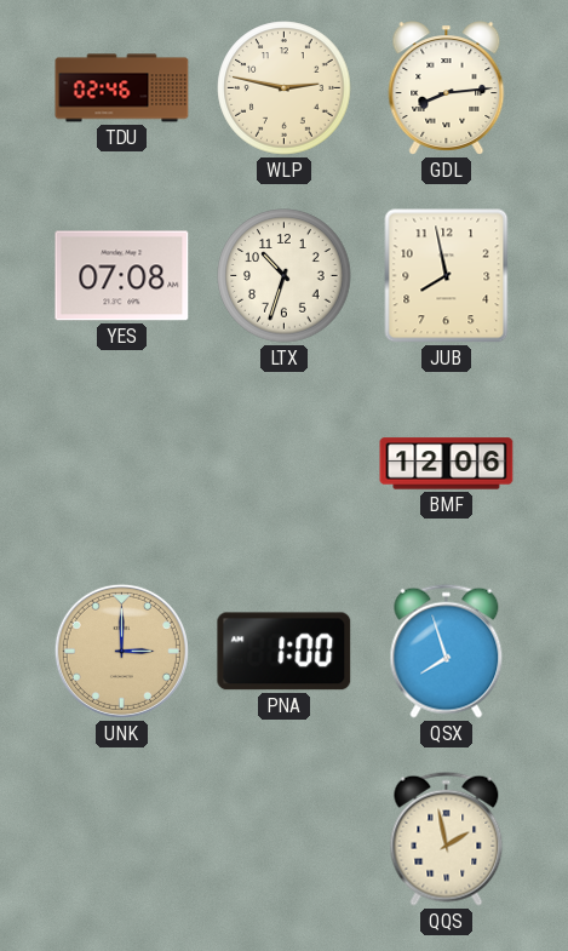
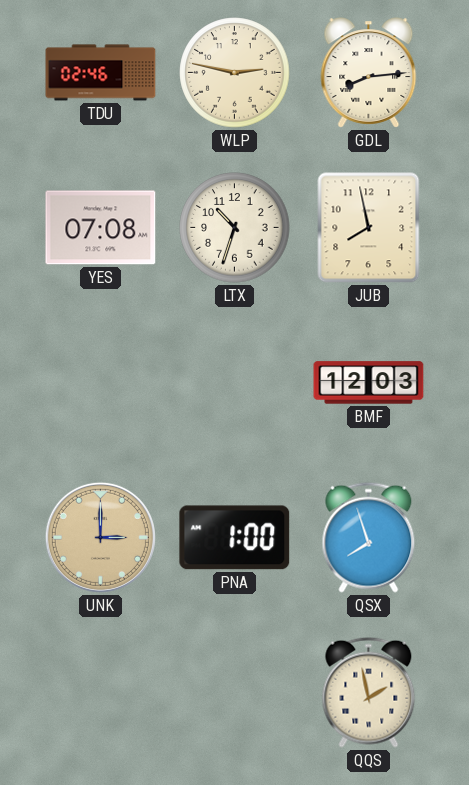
BMF: 12:06 -> 12:03 (369, 383)
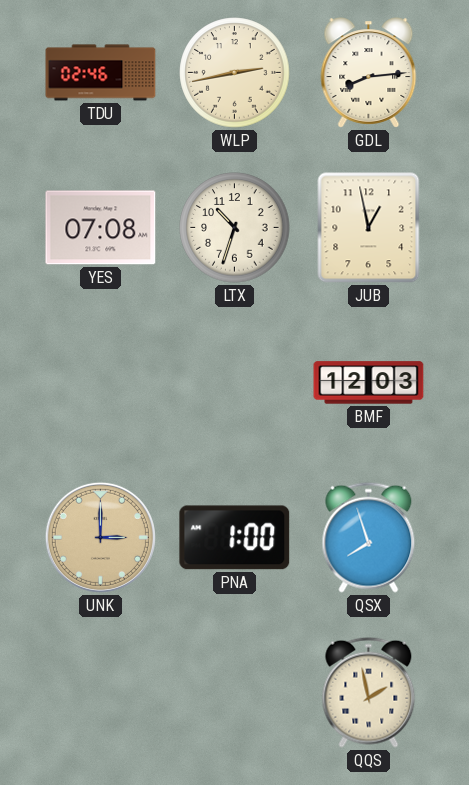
WLP: 2:47 -> 2:43 (235, 73)
JUB: 7:58 -> 12:58 (369, 228)
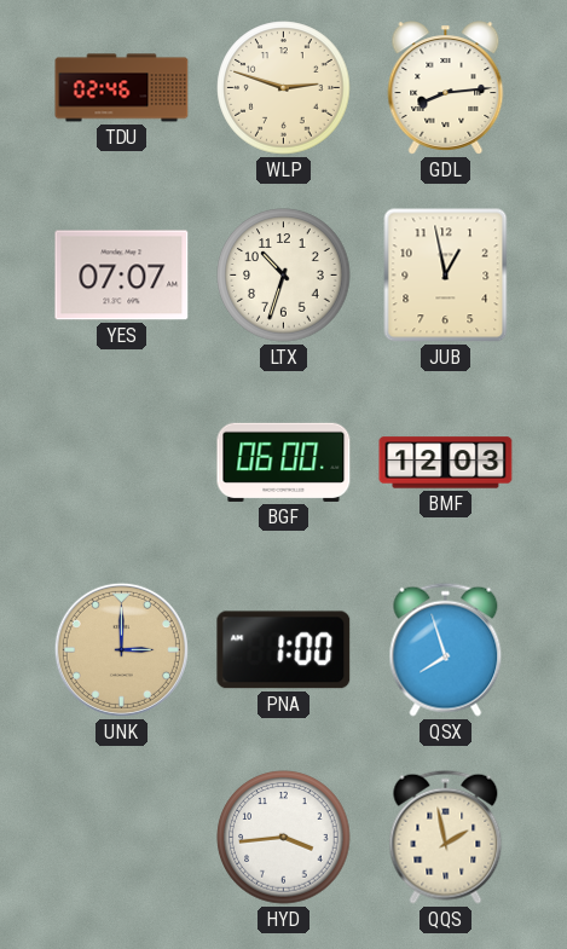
WLP: 2:43 -> 2:48 (284, 88)
YES: 07:08 -> 07:07 (122, 276)
BGF: none -> 06:00 (284, 462)
HYD: none -> 3:44 (284, 838)
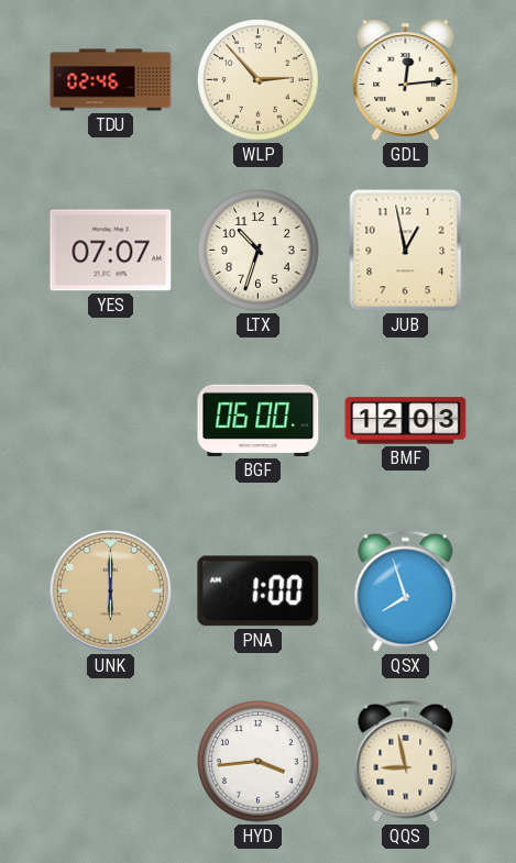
WLP: 2:48 -> 2:53 (259, 80)
GDL: 8:14 -> 12:14 (406, 80)
UNK: 3:00 -> 6:00 (110, 590)
QQS: 1:58 -> 8:58 (406, 761)
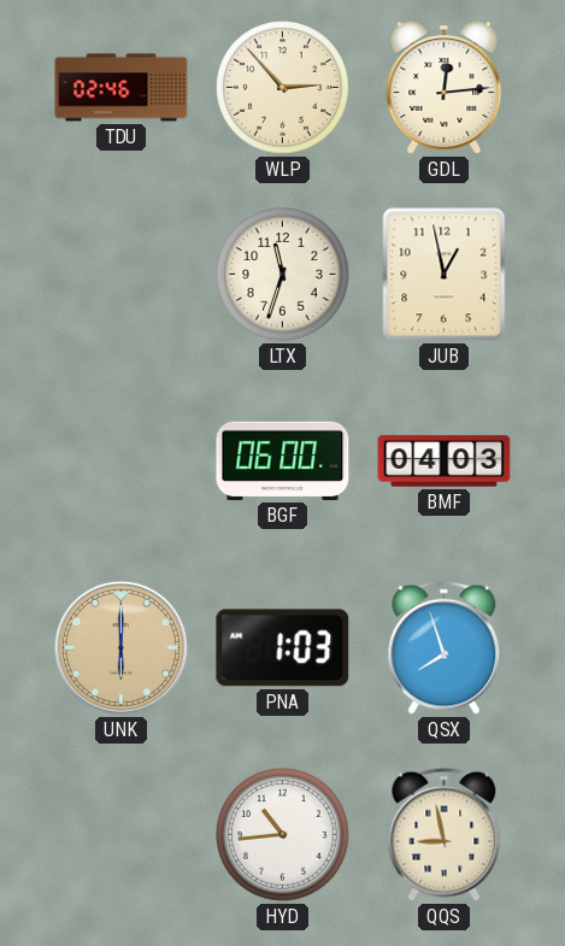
YES: 07:07 -> none (111, 251)
LTX: 10:33 -> 11:33 (283, 275)
BMF: 12:03 -> 04:03 (445, 462)
PNA: 1:00 -> 1:03 (283, 648)
HYD: 3:44 -> 10:44 (283, 835)
